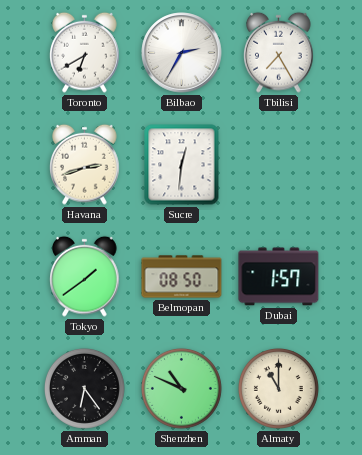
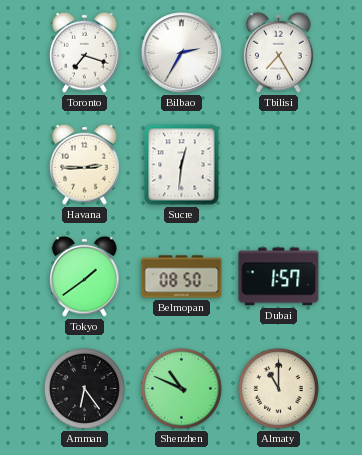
Toronto: 6:40 -> 7:18 (85, 52)
Havana: 2:42 -> 2:45 (85, 164)
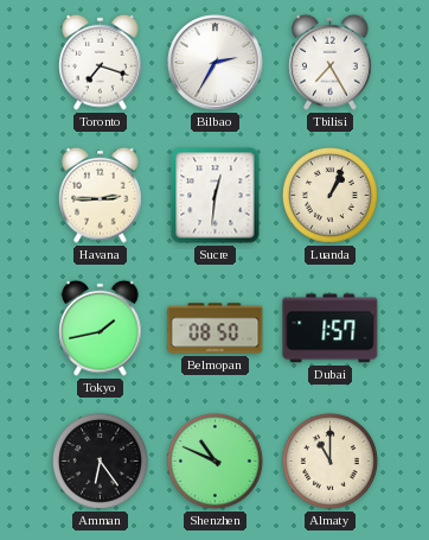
Luanda: none -> 1:04 (329, 195)
Tokyo: 1:39 -> 1:43 (101, 328)
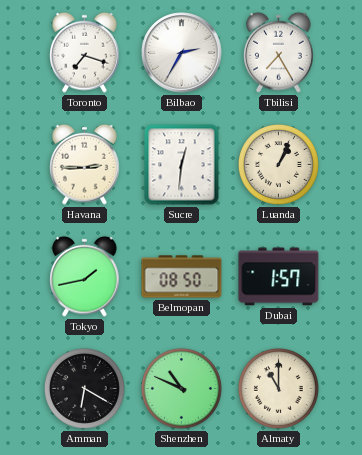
Amman: 6:24 -> 6:20 (84, 388)
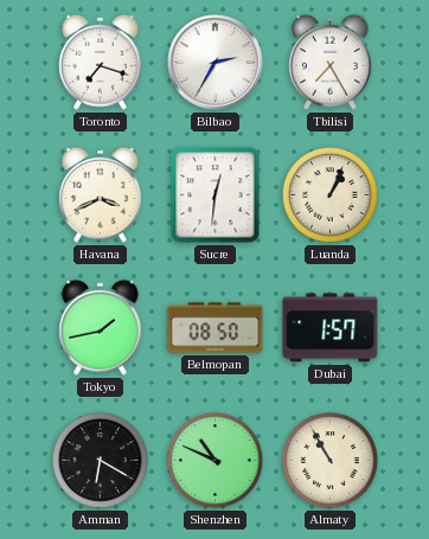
Havana: 2:45 -> 3:41 (101, 194)
Almaty: 11:00 -> 10:55 (329, 460)
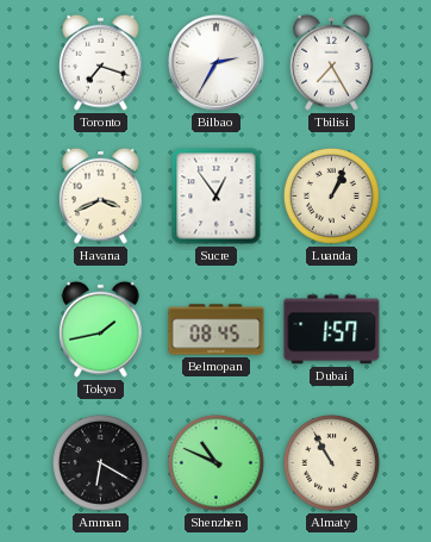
Sucre: 12:31 -> 12:54 (217, 197)
Belmopan: 08:50 -> 08:45 (217, 330)
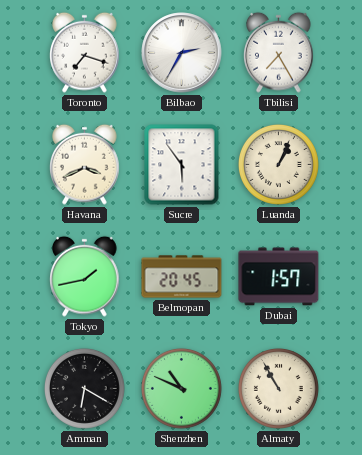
Sucre: 12:54 -> 5:54 (182, 165)
Belmopan: 08:45 -> 20:45 (182, 277)
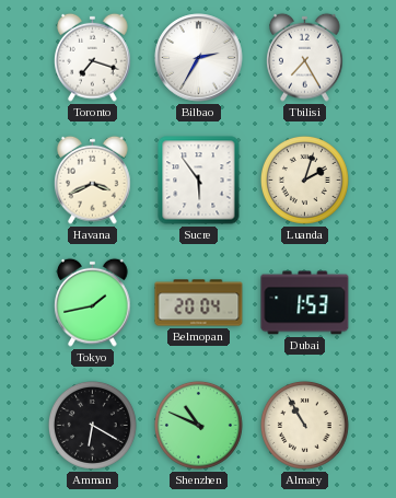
Luanda: 1:04 -> 2:03 (304, 179)
Belmopan: 20:45 -> 20:04 (199, 303)
Dubai: 1:57 -> 1:53 (305, 303)
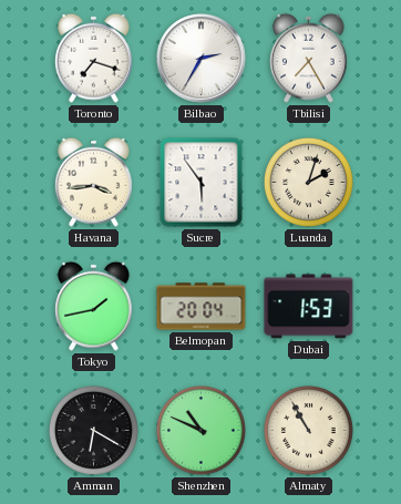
Havana: 3:41 -> 3:44 (94, 182)
